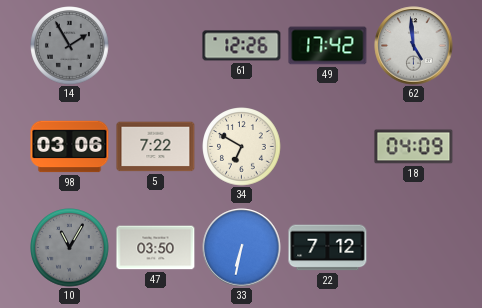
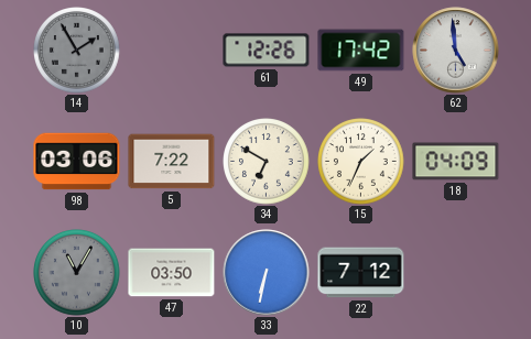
15: none -> 1:34 (361, 162)
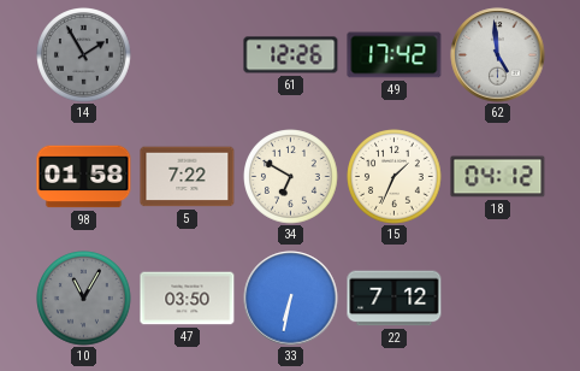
98: 03:06 -> 01:58 (84, 177)
18: 04:09 -> 04:12 (498, 177)
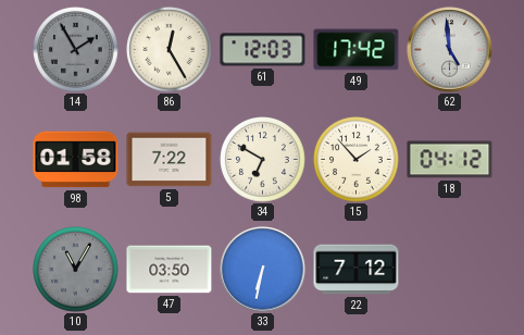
86: none -> 12:25 (170, 50)
61: 12:26 -> 12:03 (263, 50)
15: 1:34 -> 1:53 (357, 160)
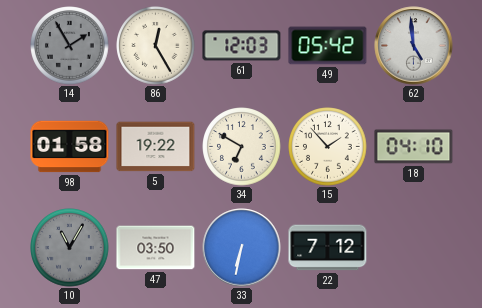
49: 17:42 -> 05:42 (328, 46)
5: 7:22 -> 19:22 (156, 147)
18: 04:12 -> 04:10 (414, 147)
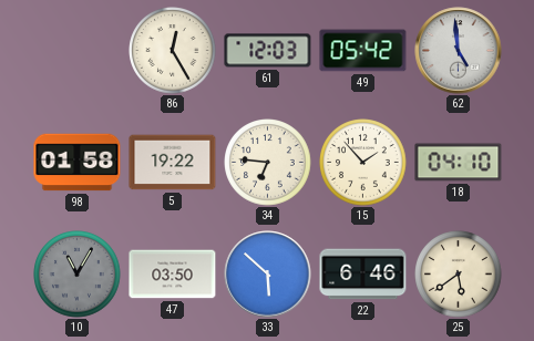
14: 1:55 -> none (70, 46)
34: 6:50 -> 6:46 (268, 163)
33: 6:32 -> 5:52 (268, 275)
22: 7:12 -> 6:46 (363, 275)
25: none -> 5:39 (459, 275)
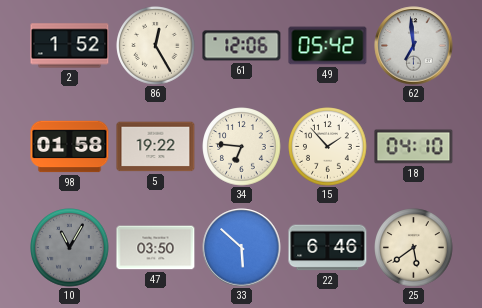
2: none -> 1:52 (70, 46)
61: 12:03 -> 12:06 (242, 46)
62: 4:59 -> 6:59 (414, 46)
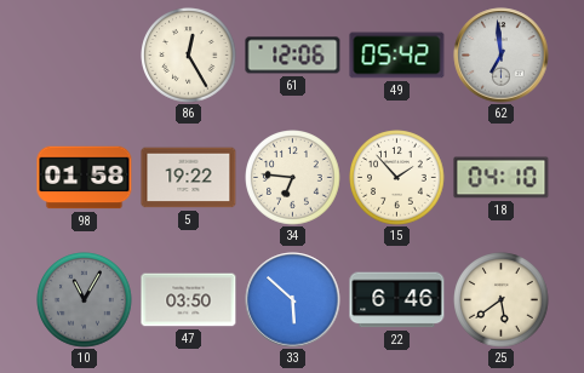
2: 1:52 -> none (70, 46)
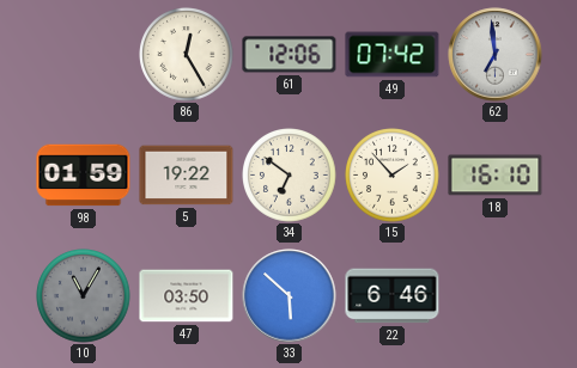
49: 05:42 -> 07:42 (393, 55)
98: 01:58 -> 01:59 (84, 176)
34: 6:46 -> 6:51 (290, 176)
18: 04:10 -> 16:10 (496, 176)
25: 5:39 -> none (502, 300)
